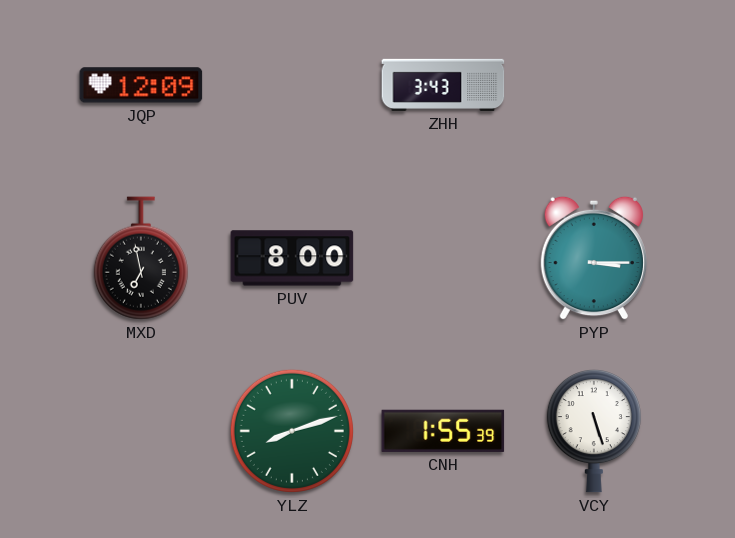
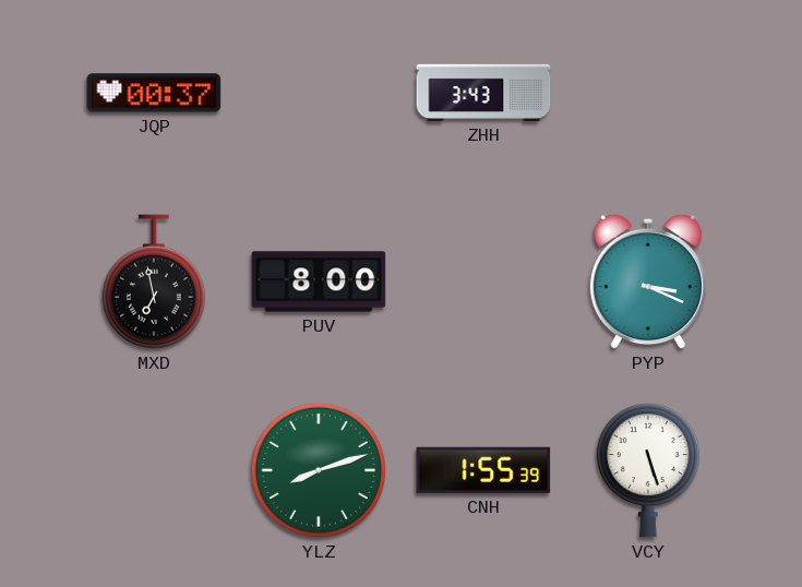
JQP: 12:09 -> 00:37 (154, 93)
PYP: 3:15 -> 3:19 (648, 281)
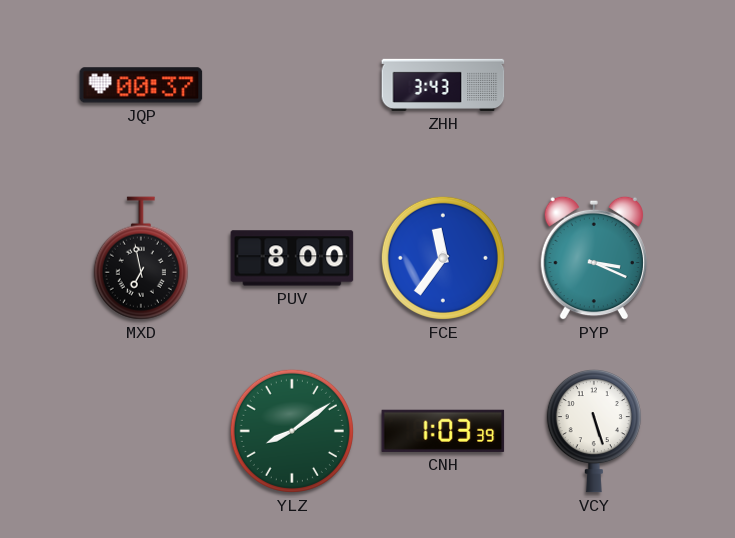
FCE: none -> 11:36 (443, 258)
YLZ: 8:12 -> 8:09 (292, 431)
CNH: 1:55 -> 1:03 (443, 431)
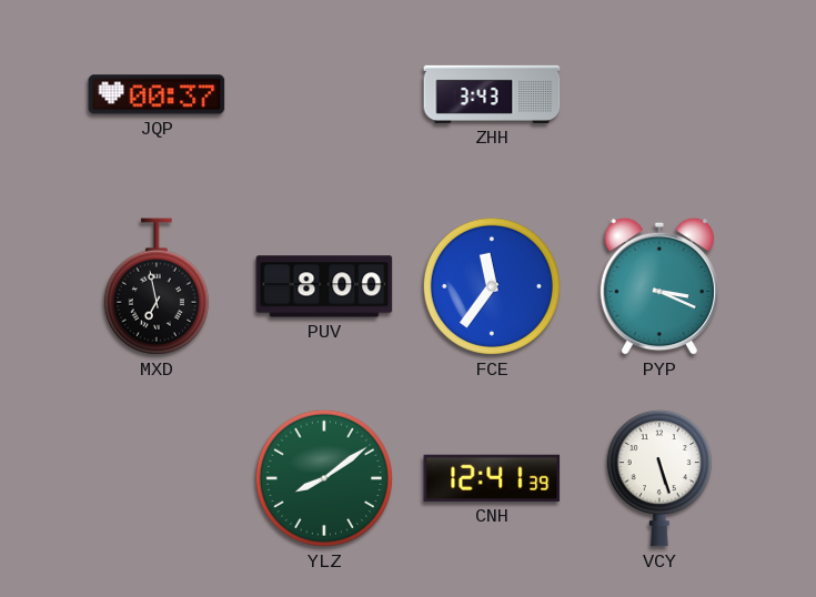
CNH: 1:03 -> 12:41 (492, 478)
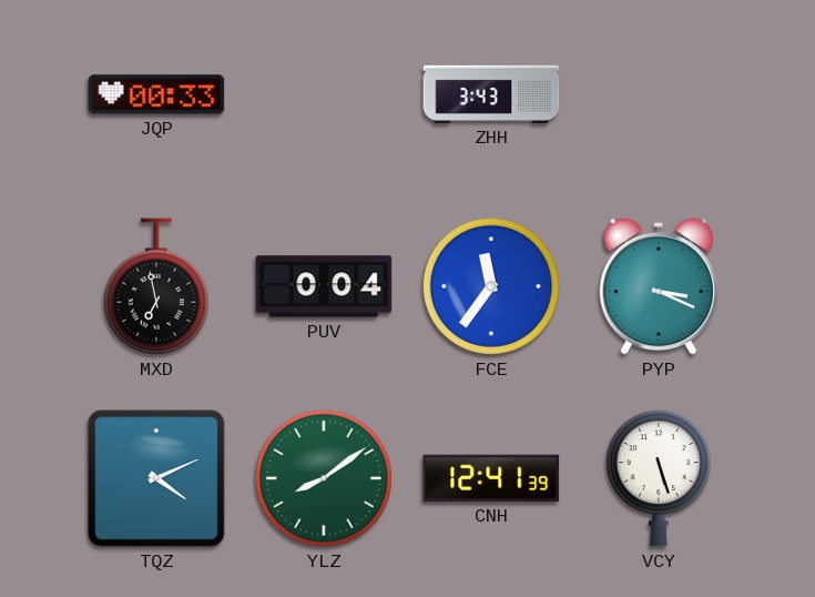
JQP: 00:37 -> 00:33 (156, 94)
PUV: 8:00 -> 0:04 (324, 286)
TQZ: none -> 4:11 (156, 478)
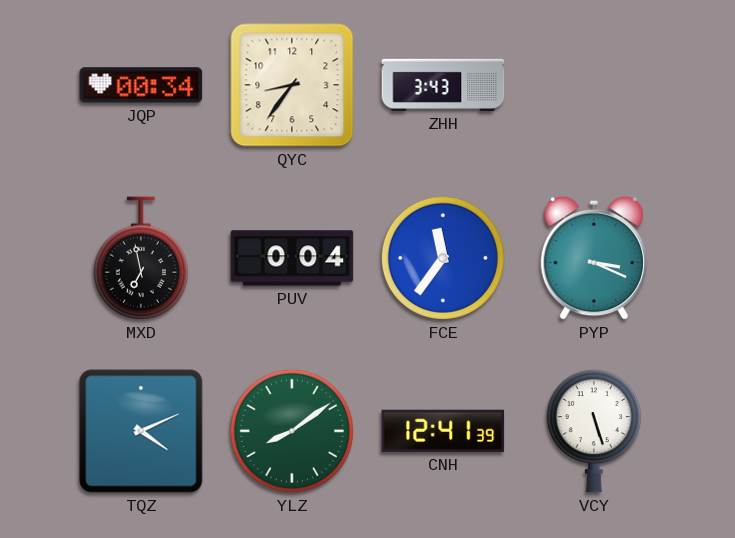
JQP: 00:33 -> 00:34 (141, 85)
QYC: none -> 8:36 (292, 85)
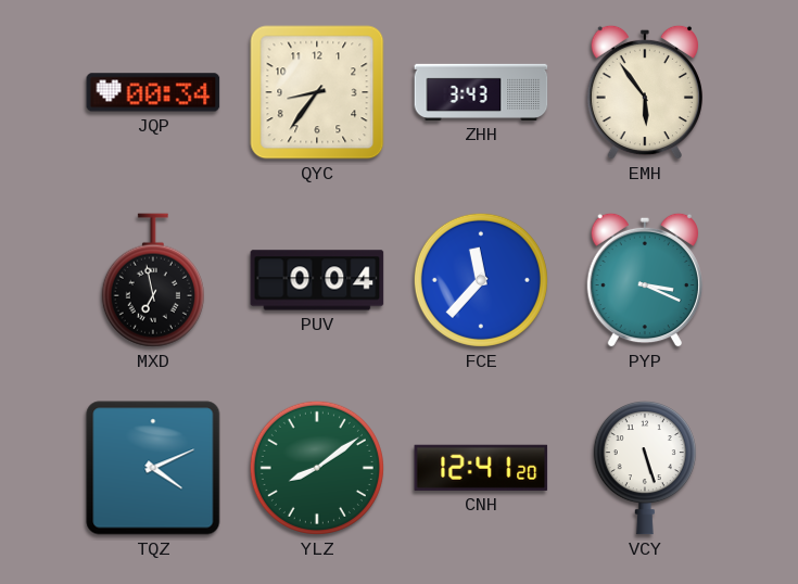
EMH: none -> 5:54 (645, 92)
FCE: 11:36 -> 11:37 (481, 280)
CNH: 12:41:39 -> 12:41:20 (481, 468)
